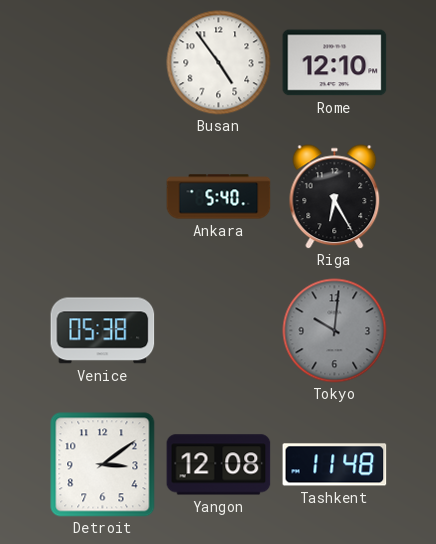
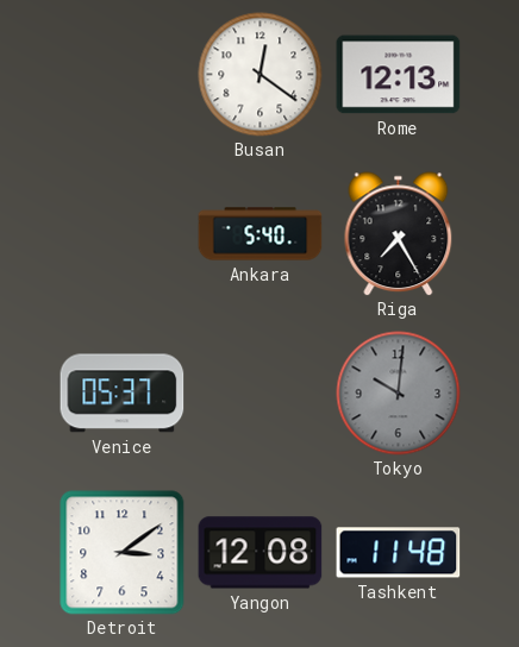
Busan: 4:54 -> 12:21 (261, 75)
Rome: 12:10 -> 12:13 (399, 75)
Riga: 6:25 -> 7:25 (399, 234)
Venice: 05:38 -> 05:37 (123, 394)
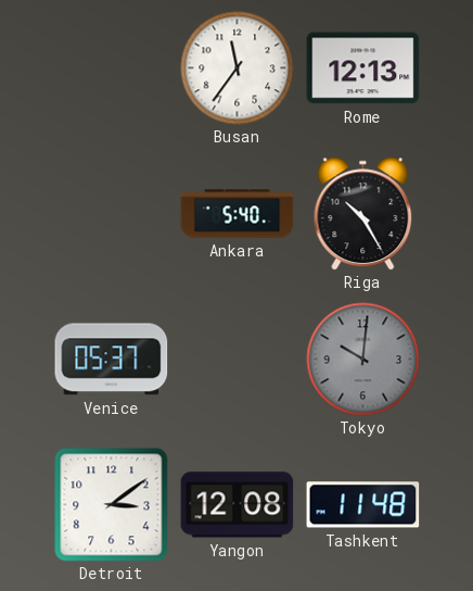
Busan: 12:21 -> 11:36 (238, 68)
Riga: 7:25 -> 10:25 (363, 214)
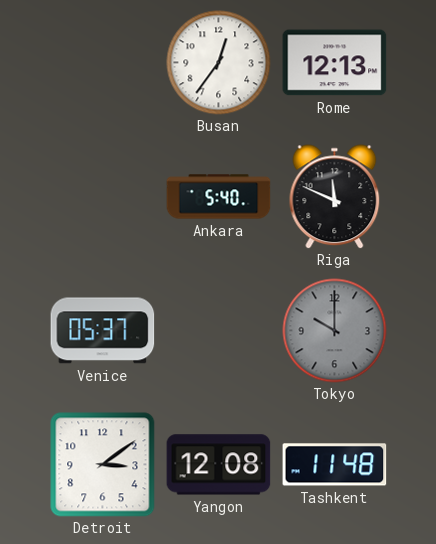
Busan: 11:36 -> 12:36 (219, 63)
Riga: 10:25 -> 11:49 (335, 197)
Tokyo: 10:01 -> 10:00 (335, 331)
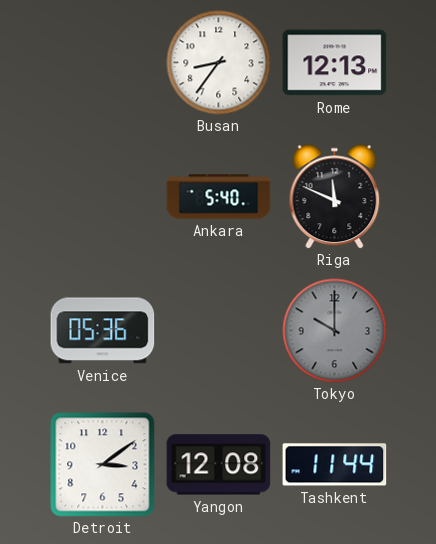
Busan: 12:36 -> 8:36 (219, 63)
Venice: 05:37 -> 05:36 (103, 331)
Tashkent: 11:48 -> 11:44 (335, 465)
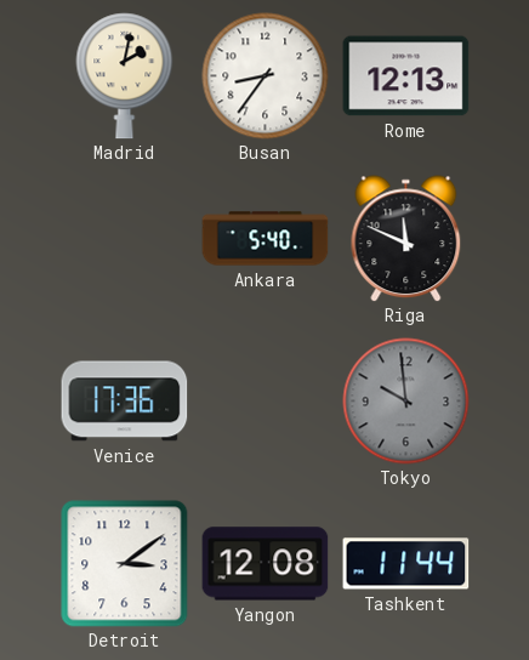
Madrid: none -> 2:02 (125, 76)
Venice: 05:36 -> 17:36 (125, 402)
Tokyo: 10:00 -> 9:59 (406, 402)
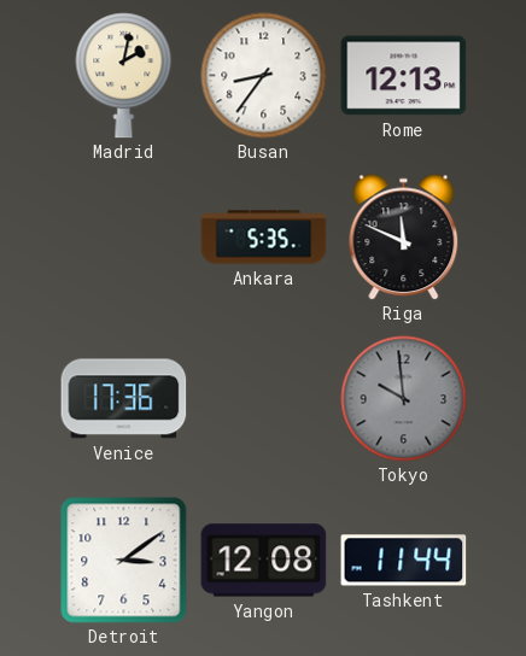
Ankara: 5:40 -> 5:35 (264, 238)
